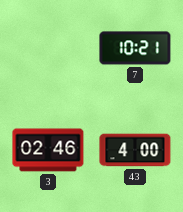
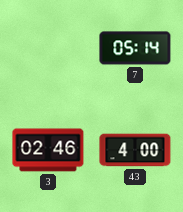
7: 10:21 -> 05:14 (135, 48)
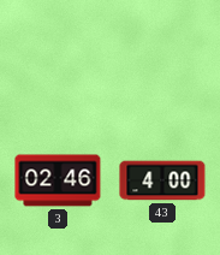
7: 05:14 -> none (135, 48)
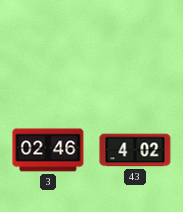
43: 4:00 -> 4:02 (135, 150)
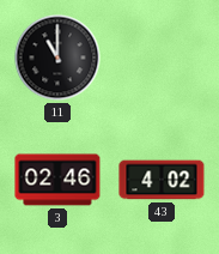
11: none -> 11:00 (57, 58)
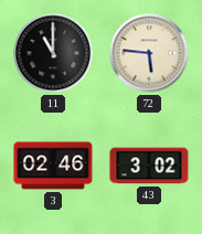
72: none -> 5:46 (149, 53)
43: 4:02 -> 3:02 (149, 166)
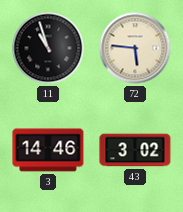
11: 11:00 -> 10:57 (48, 48)
3: 02:46 -> 14:46 (48, 150)
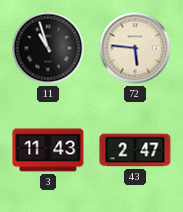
3: 14:46 -> 11:43 (48, 150)
43: 3:02 -> 2:47 (135, 150)
